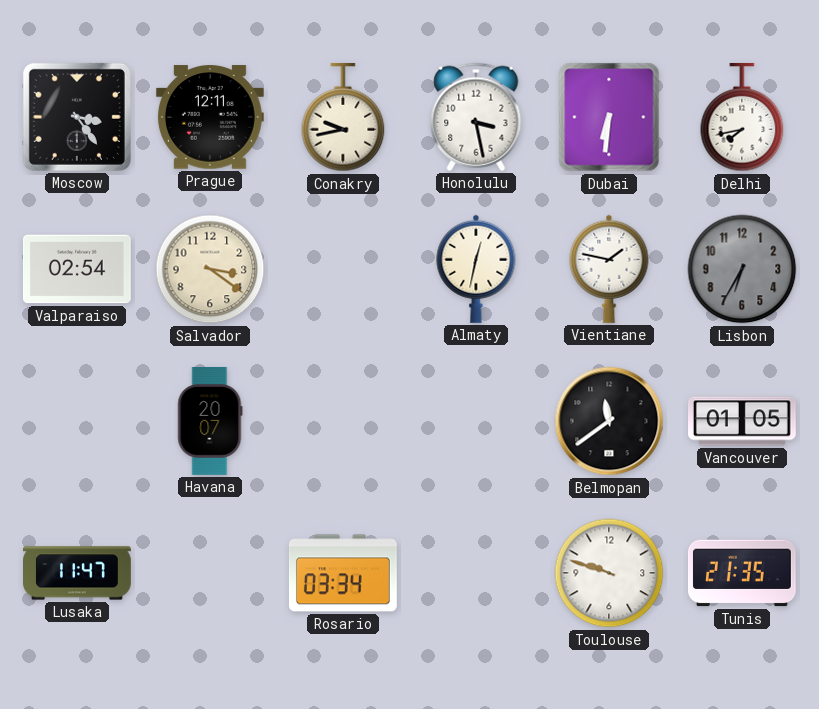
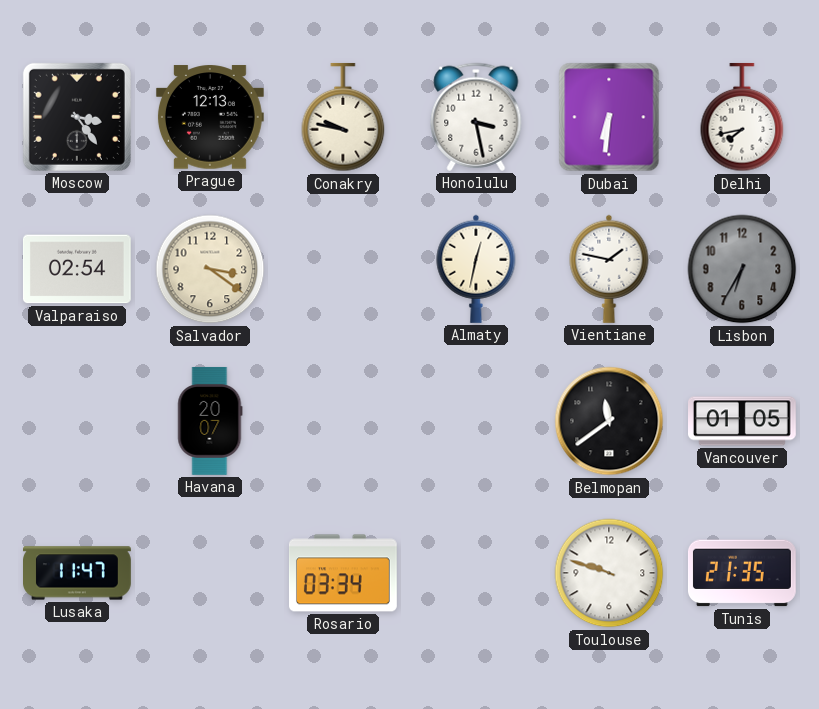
Prague: 12:11 -> 12:13 (210, 117)
Conakry: 9:43 -> 9:47 (343, 117)
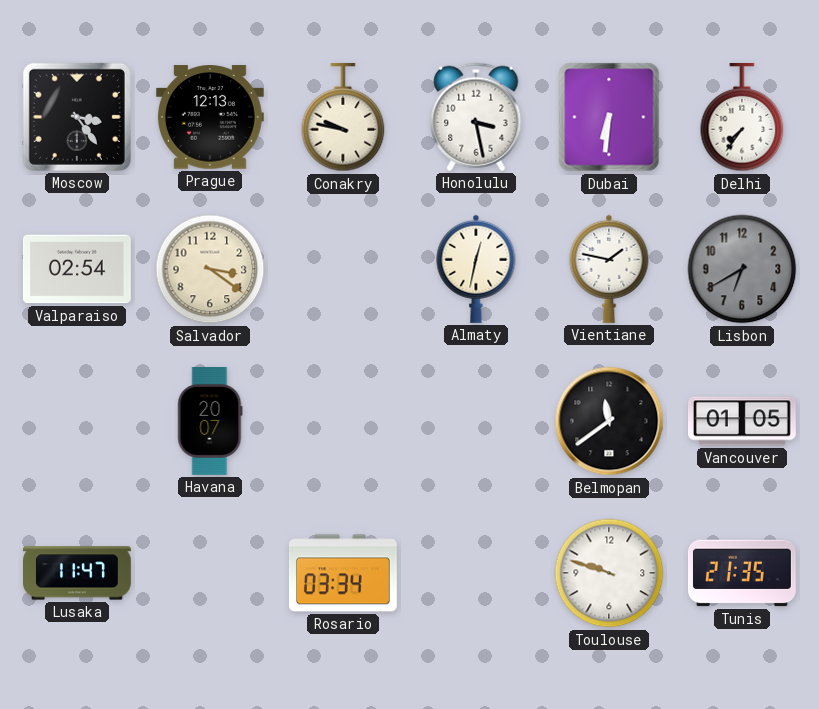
Delhi: 7:43 -> 7:36 (742, 117)
Lisbon: 6:35 -> 6:40 (742, 269)
